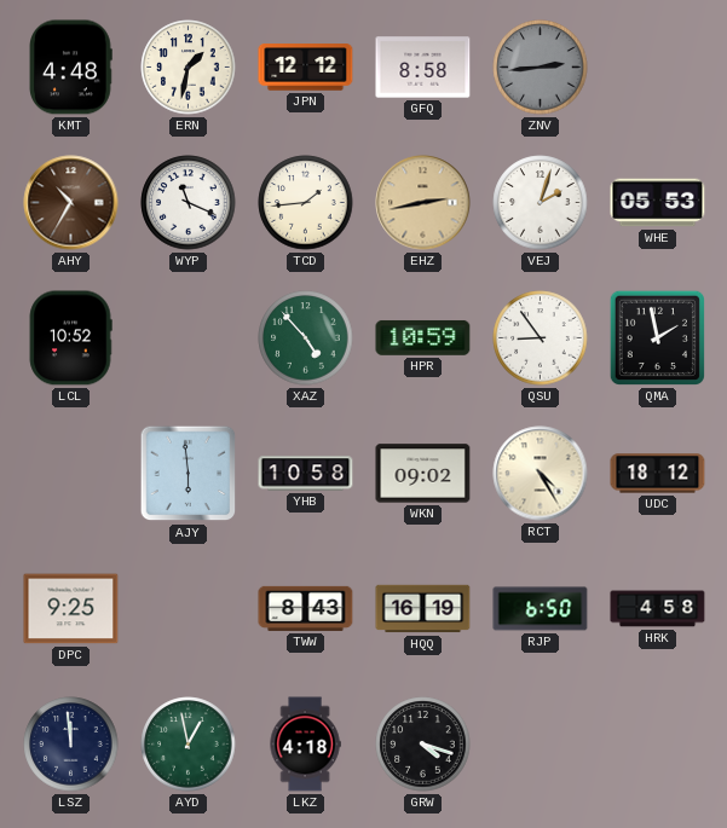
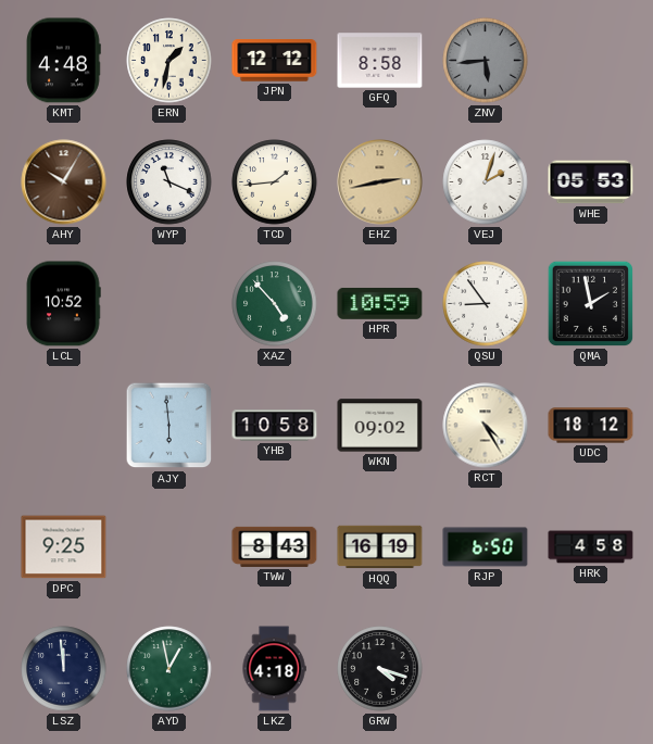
ZNV: 2:44 -> 5:44 (486, 61)
AHY: 10:35 -> 10:05 (64, 182)
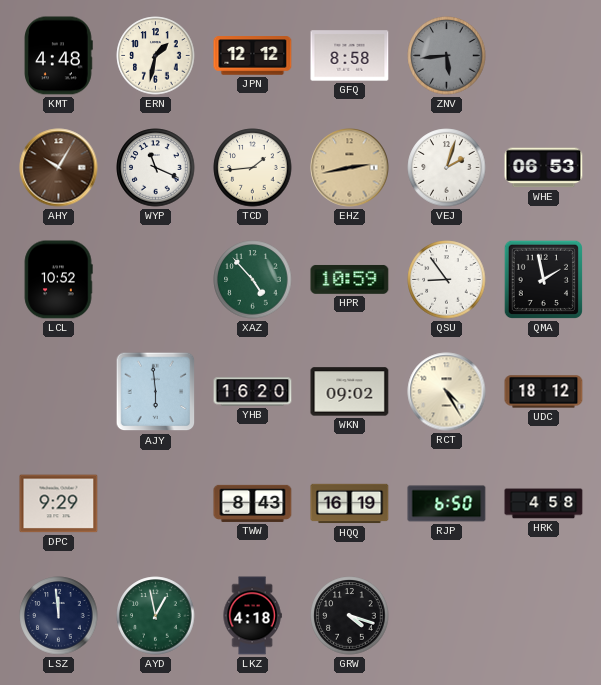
WHE: 05:53 -> 06:53 (544, 168)
YHB: 10:58 -> 16:20 (253, 392)
DPC: 9:25 -> 9:29 (59, 504)
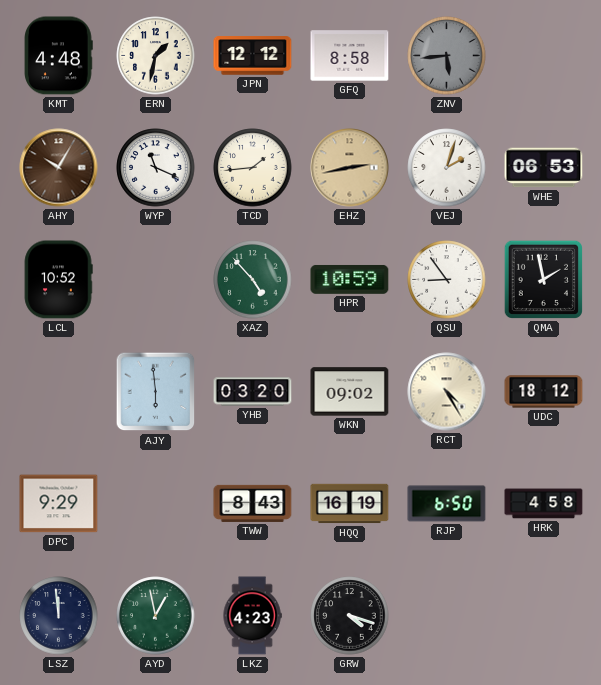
YHB: 16:20 -> 03:20 (253, 392)
LKZ: 4:18 -> 4:23 (252, 616)
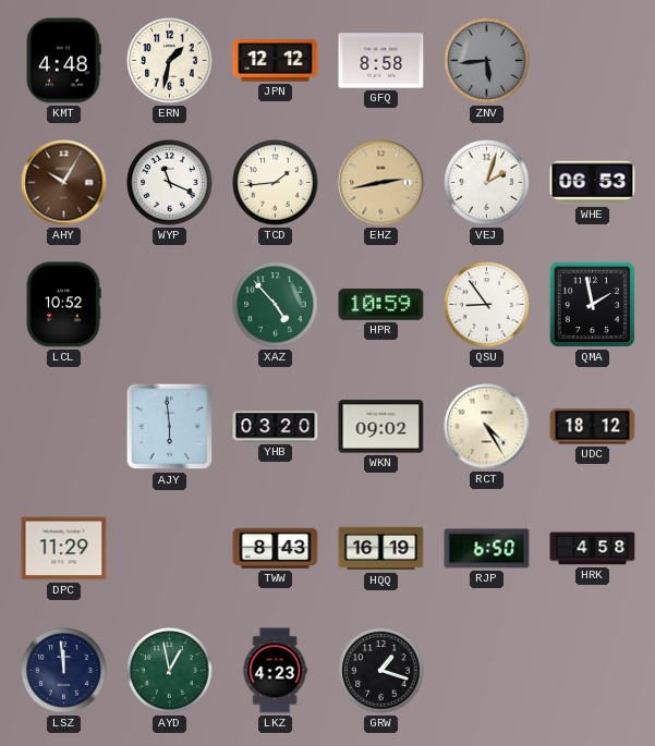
DPC: 9:29 -> 11:29 (64, 549)
GRW: 4:18 -> 1:18 (381, 671)
